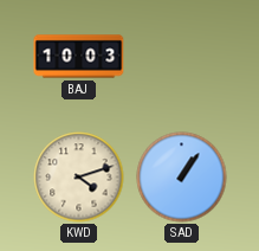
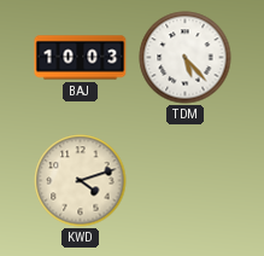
TDM: none -> 5:23 (186, 58)
SAD: 1:06 -> none (182, 178)
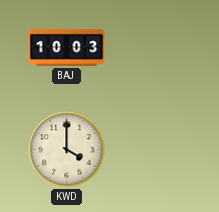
TDM: 5:23 -> none (186, 58)
KWD: 4:12 -> 4:00 (67, 150)
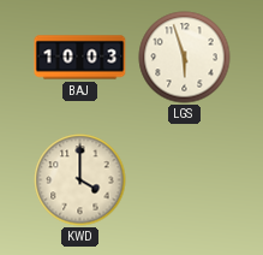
LGS: none -> 5:57 (185, 58)
